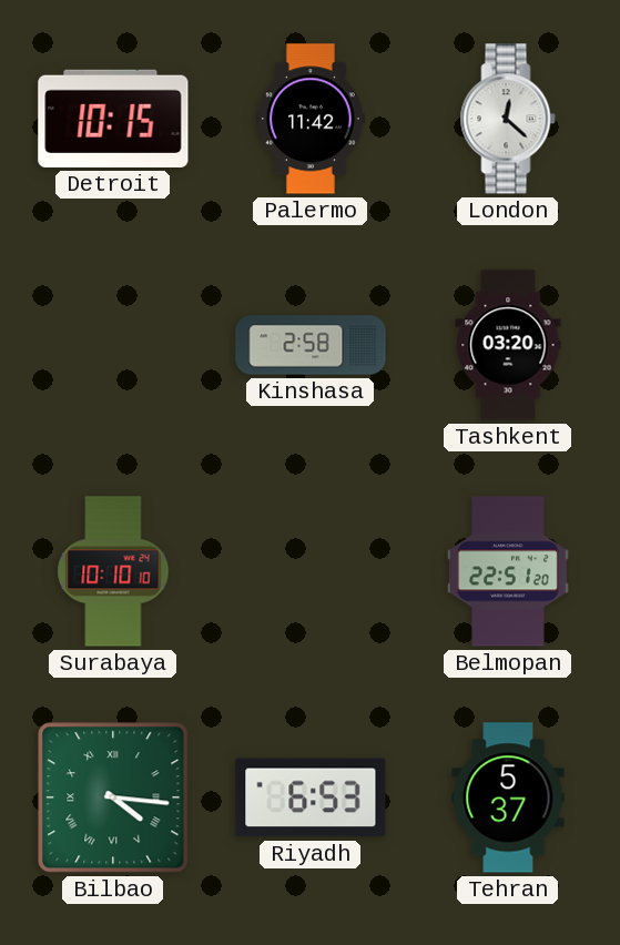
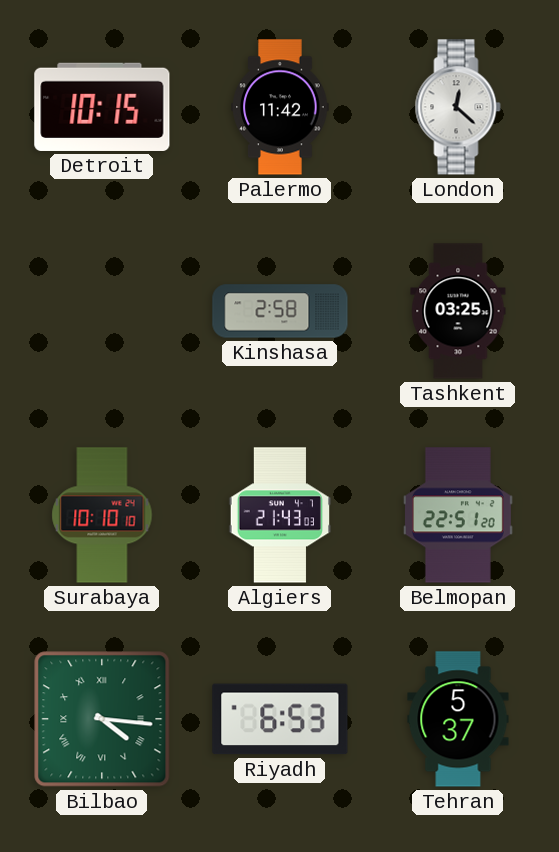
Tashkent: 03:20 -> 03:25 (458, 311)
Algiers: none -> 21:43 (279, 515)
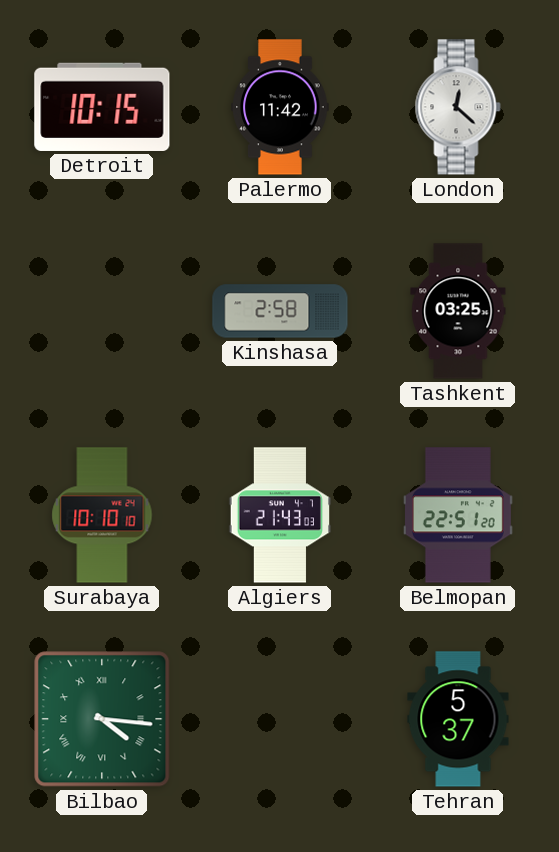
Riyadh: 6:53 -> none (280, 719)
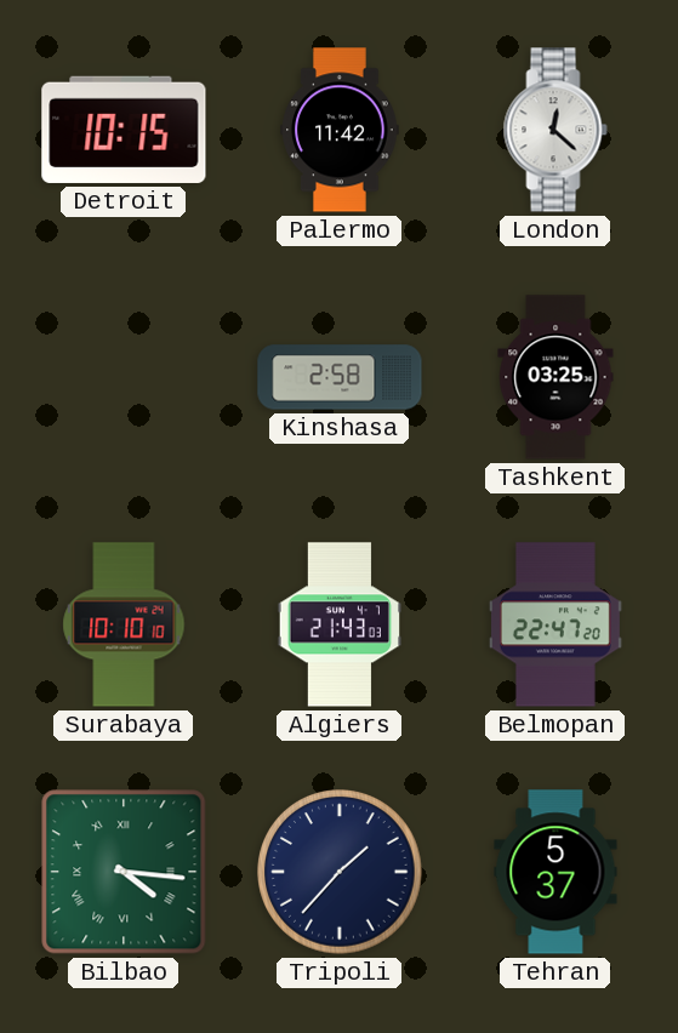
Belmopan: 22:51 -> 22:47 (555, 624)
Tripoli: none -> 1:37 (340, 872)
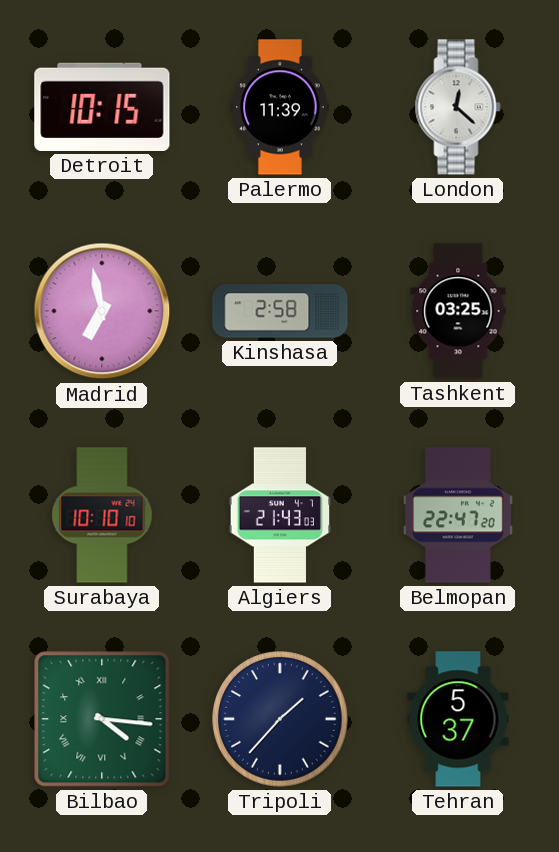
Palermo: 11:42 -> 11:39 (280, 107)
Madrid: none -> 6:58 (102, 311)
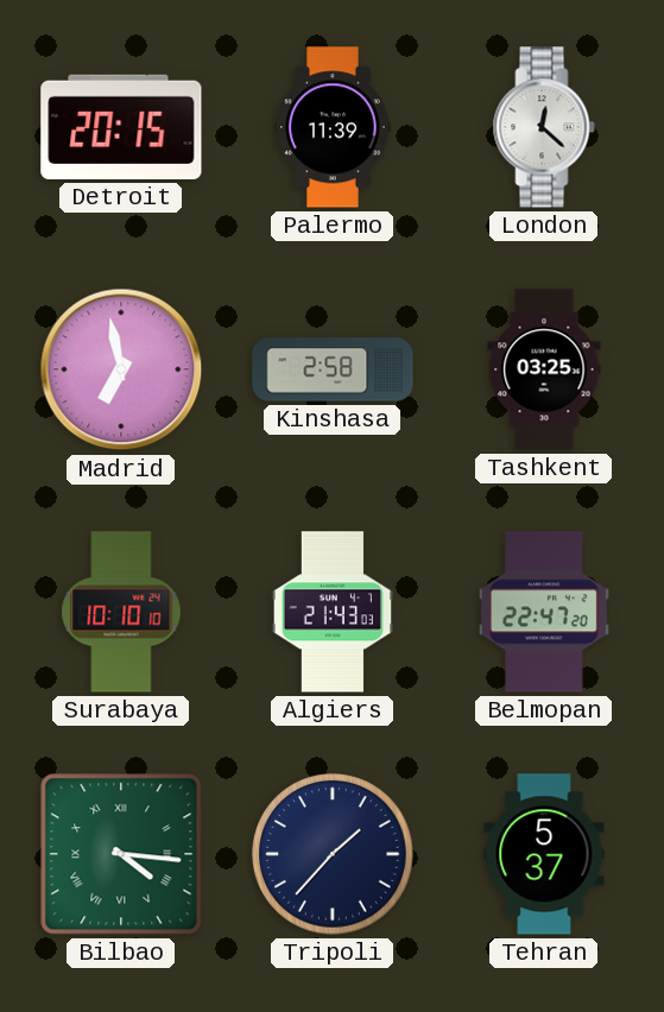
Detroit: 10:15 -> 20:15 (121, 127)
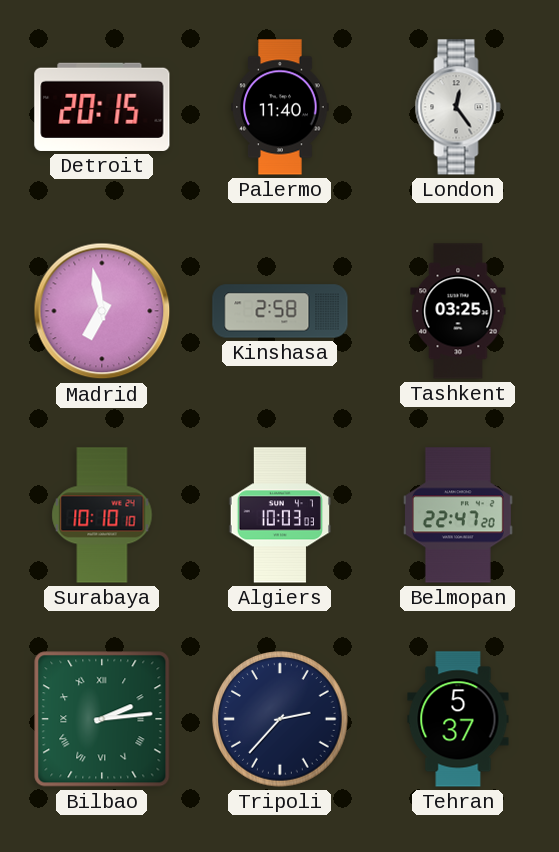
Palermo: 11:39 -> 11:40 (280, 107)
London: 12:22 -> 12:24 (458, 107)
Algiers: 21:43 -> 10:03 (279, 515)
Bilbao: 4:16 -> 2:14 (102, 719)
Tripoli: 1:37 -> 2:37 (280, 719)
